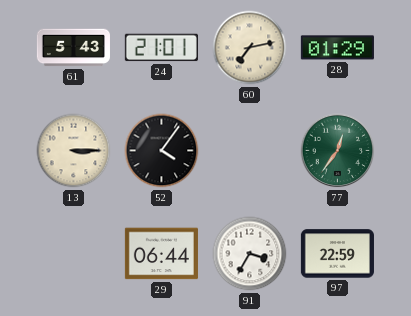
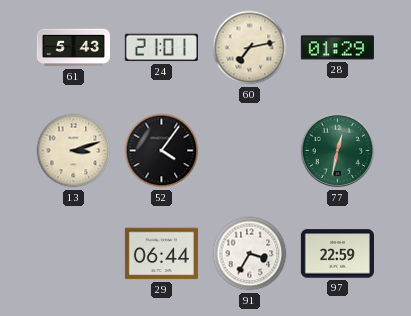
13: 3:15 -> 3:12 (74, 151)
77: 12:36 -> 12:32 (338, 151)
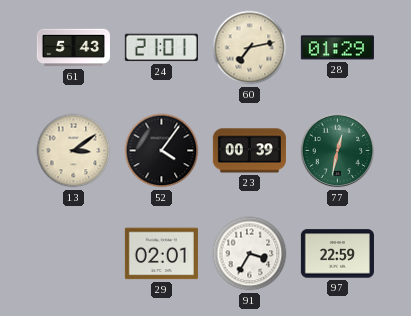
13: 3:12 -> 3:09 (74, 151)
23: none -> 00:39 (249, 151)
29: 06:44 -> 02:01 (161, 254)
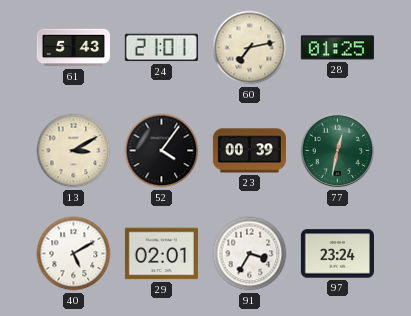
28: 01:29 -> 01:25 (337, 48)
13: 3:09 -> 3:10 (74, 151)
40: none -> 5:10 (74, 254)
97: 22:59 -> 23:24 (337, 254)
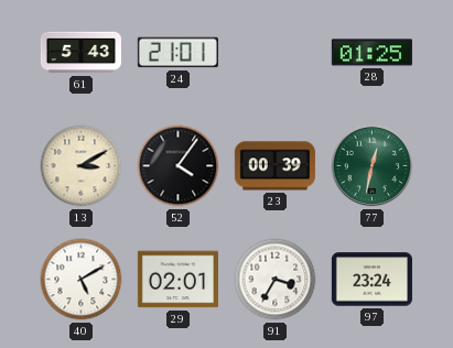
60: 7:13 -> none (250, 48)
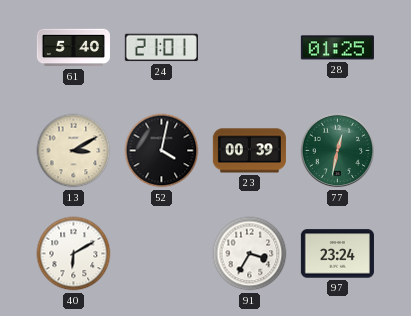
61: 5:43 -> 5:40 (73, 48)
52: 4:06 -> 4:02 (162, 151)
40: 5:10 -> 6:10 (74, 254)
29: 02:01 -> none (177, 280)
